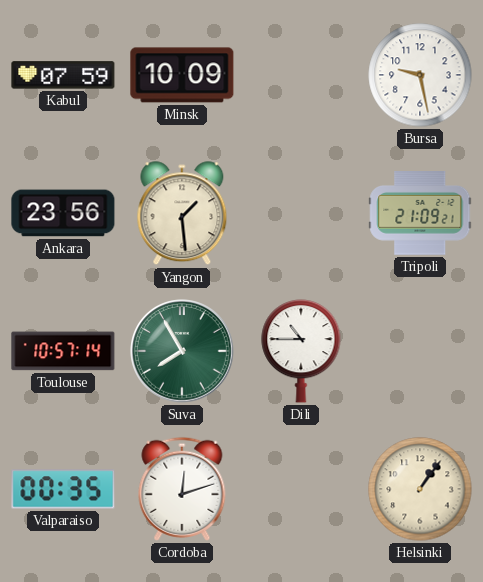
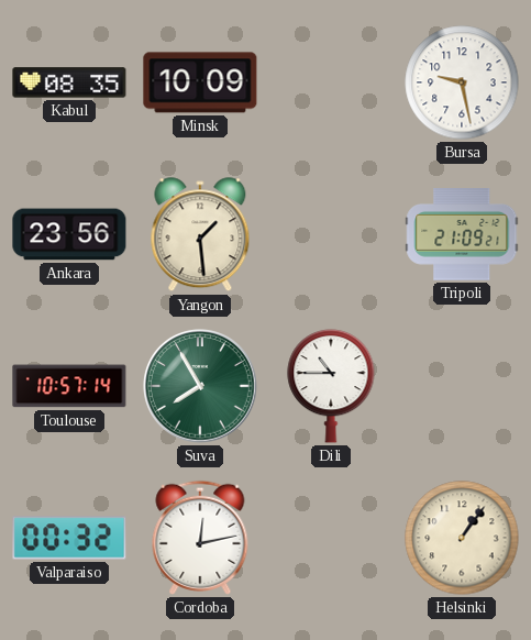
Kabul: 07:59 -> 08:35 (69, 82)
Valparaiso: 00:35 -> 00:32 (69, 538)
Cordoba: 12:12 -> 12:13 (200, 538)
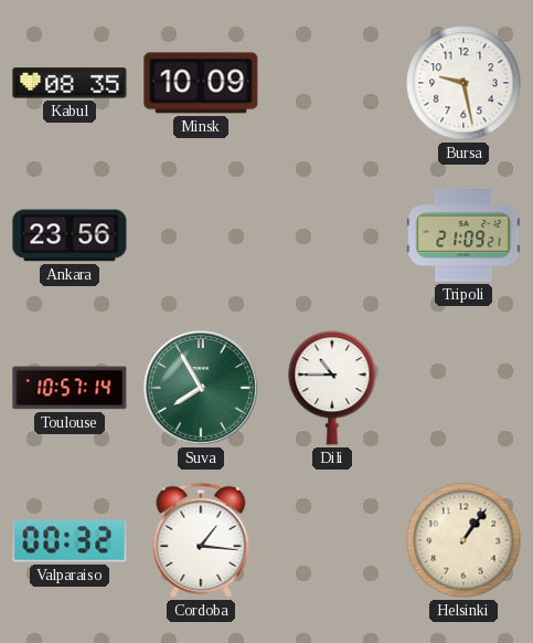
Yangon: 1:29 -> none (200, 235)
Cordoba: 12:13 -> 1:16 (201, 540)
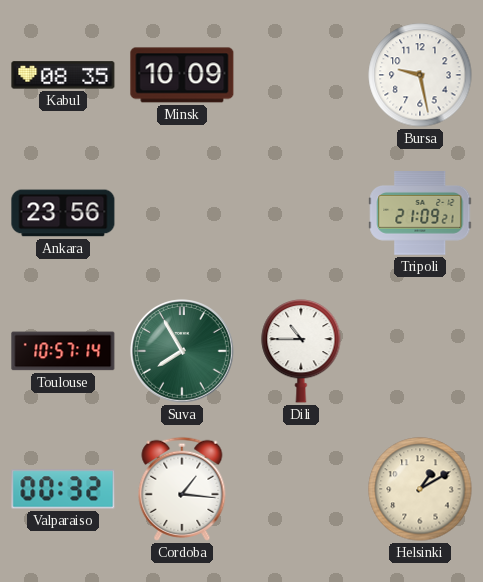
Helsinki: 1:06 -> 1:10 (420, 489)
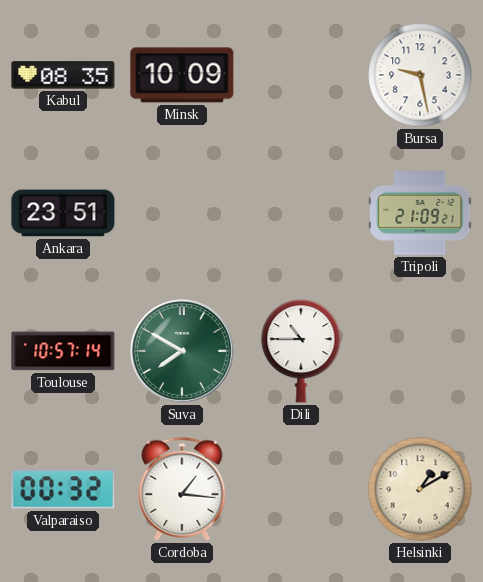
Ankara: 23:56 -> 23:51 (63, 213)
Suva: 7:55 -> 7:50 (183, 352)
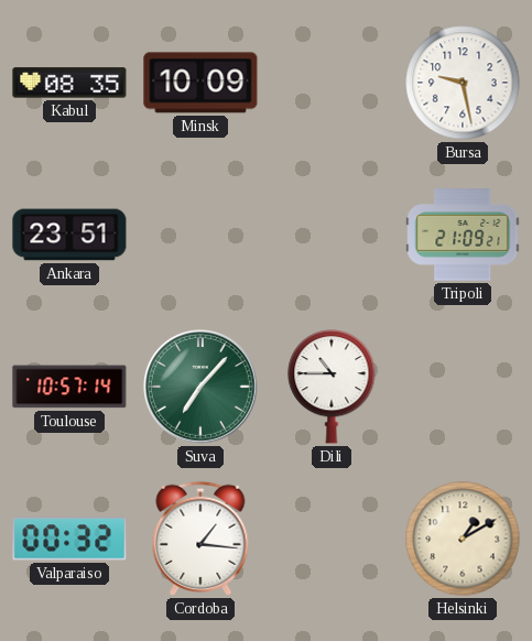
Suva: 7:50 -> 7:07 (202, 388)
